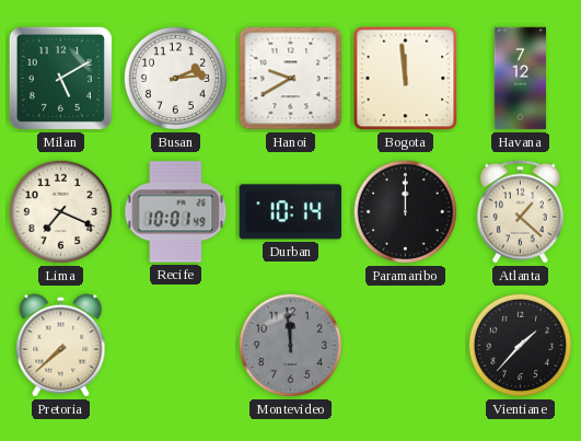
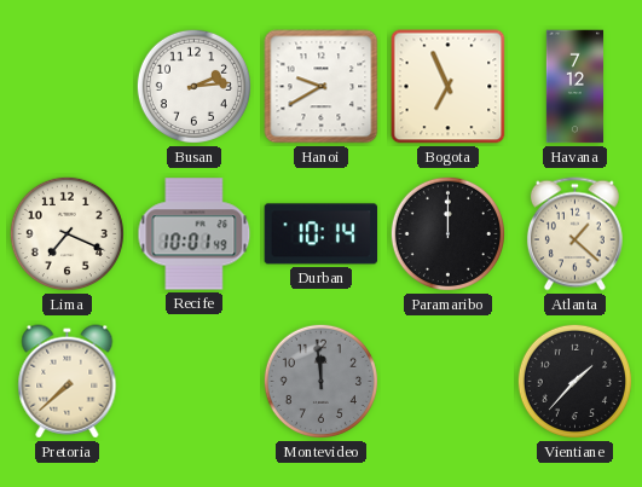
Milan: 5:10 -> none (60, 78)
Bogota: 11:59 -> 6:56 (449, 87)
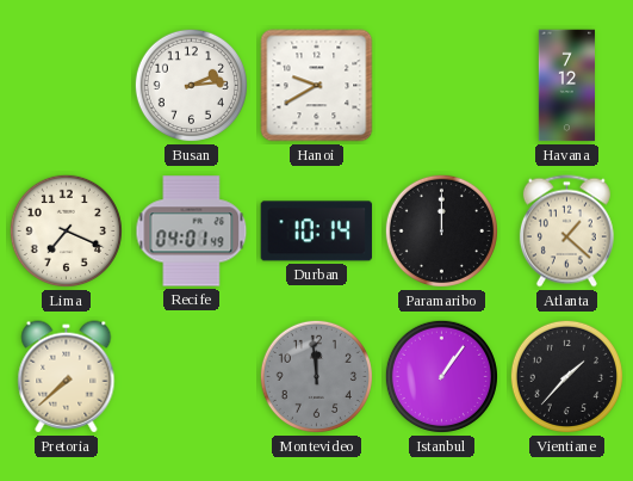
Bogota: 6:56 -> none (449, 87)
Recife: 10:01 -> 04:01 (192, 232)
Istanbul: none -> 1:06 (441, 376)
